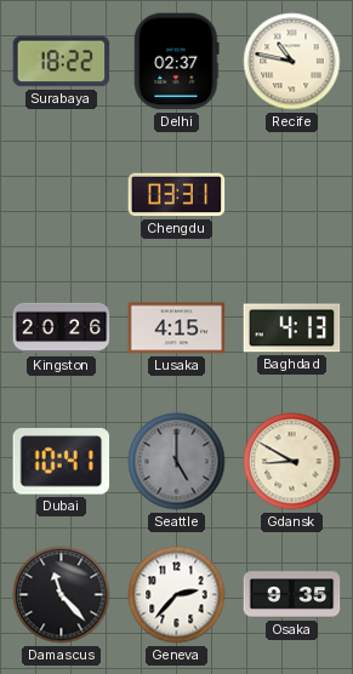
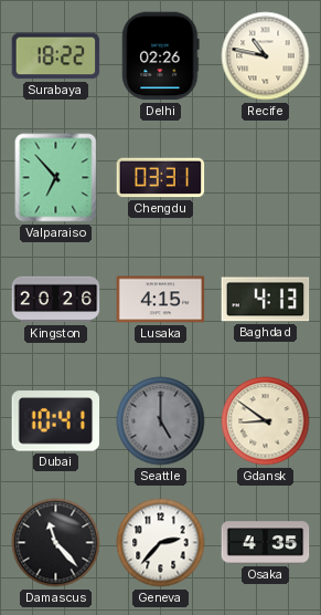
Delhi: 02:37 -> 02:26 (161, 56)
Valparaiso: none -> 6:53 (56, 178)
Gdansk: 8:50 -> 8:51 (266, 421)
Osaka: 9:35 -> 4:35 (266, 543)
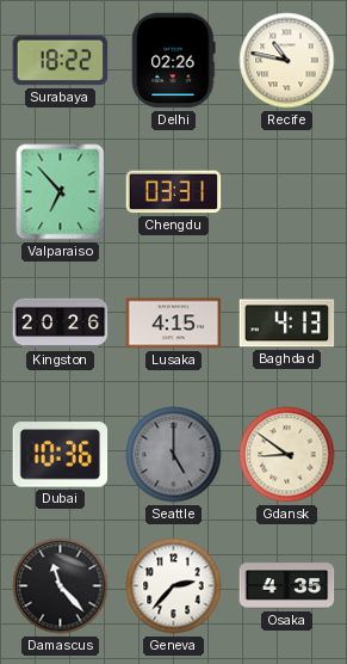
Dubai: 10:41 -> 10:36 (61, 455)
